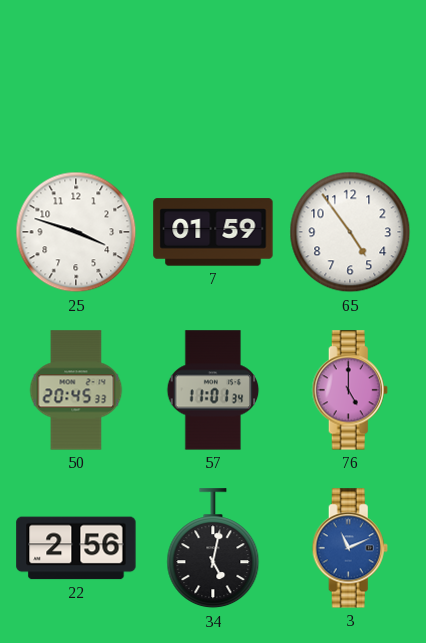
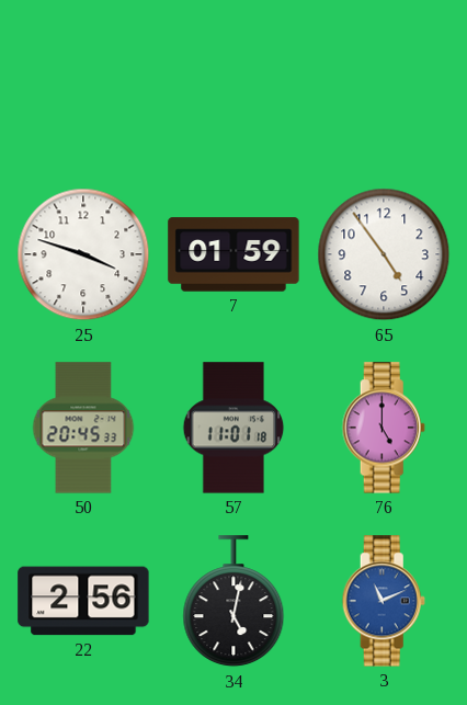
57: 11:01:34 -> 11:01:18 (233, 428)
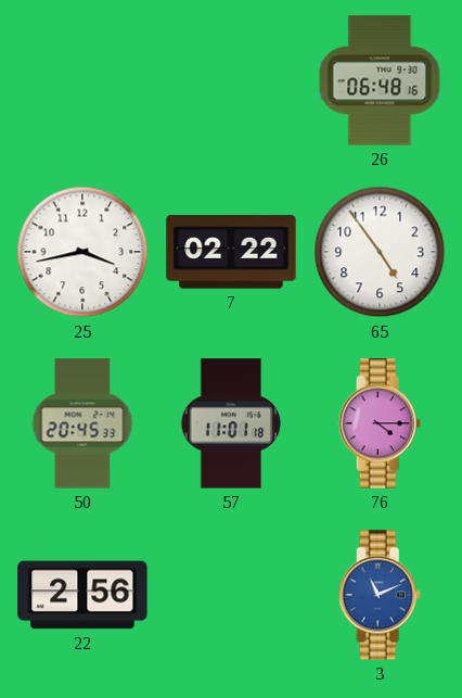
26: none -> 06:48 (380, 80)
25: 3:48 -> 3:43 (82, 252)
7: 01:59 -> 02:22 (231, 252)
76: 5:00 -> 4:15 (380, 423)
34: 5:02 -> none (233, 602)
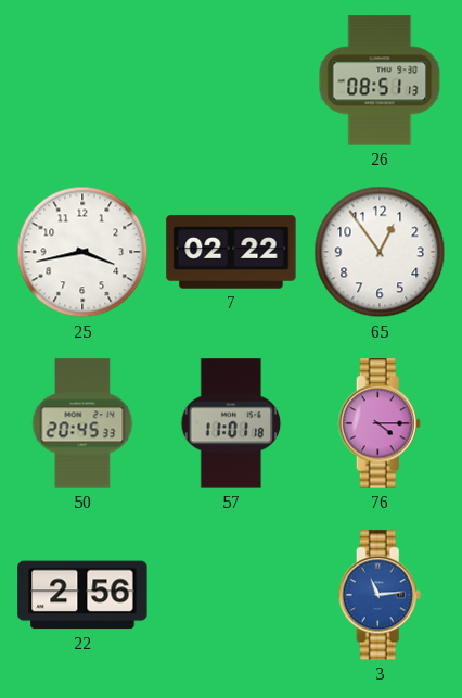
26: 06:48 -> 08:51 (380, 80)
65: 4:54 -> 12:54 (380, 252)
3: 11:11 -> 11:14 (380, 595)
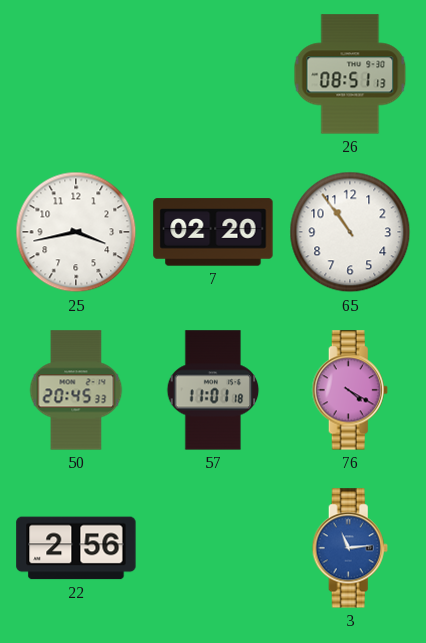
7: 02:22 -> 02:20 (213, 232)
65: 12:54 -> 10:54 (350, 232)
76: 4:15 -> 4:20 (350, 390)
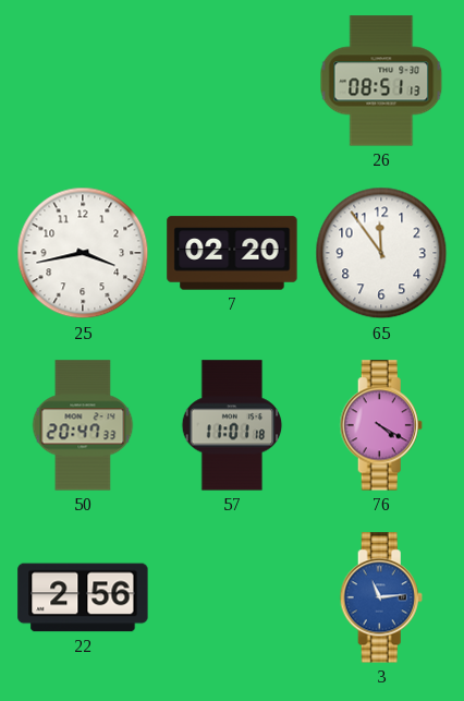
65: 10:54 -> 11:54 (381, 253)
50: 20:45 -> 20:47 (83, 425)
